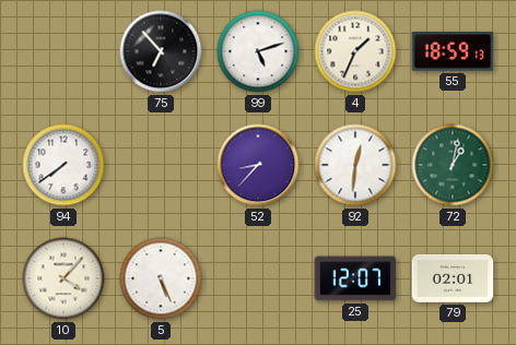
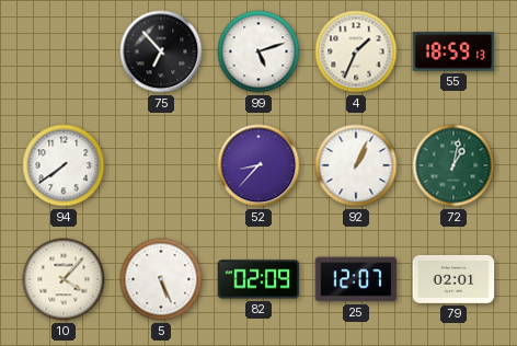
92: 12:31 -> 1:04 (356, 165)
82: none -> 02:09 (258, 279)
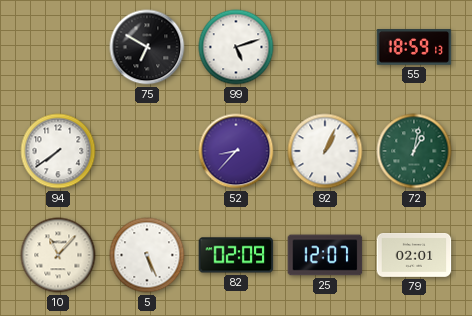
75: 6:53 -> 6:50 (147, 47)
4: 1:34 -> none (356, 51)
10: 4:07 -> 11:07 (58, 255)
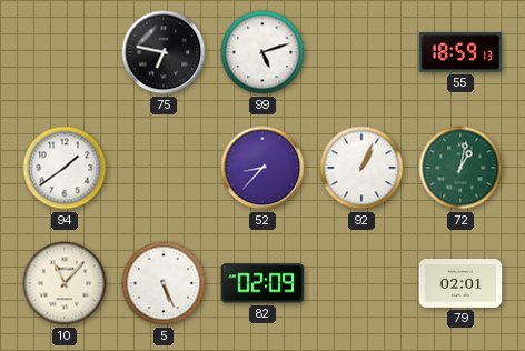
75: 6:50 -> 6:47 (164, 52)
94: 7:39 -> 1:39 (65, 168)
25: 12:07 -> none (325, 255)
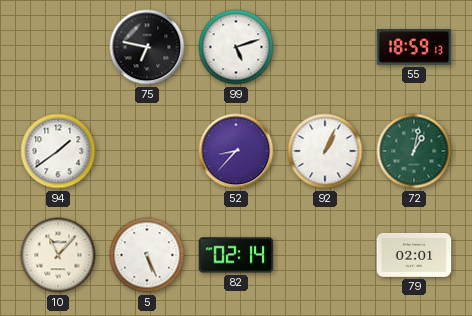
82: 02:09 -> 02:14 (236, 255)
